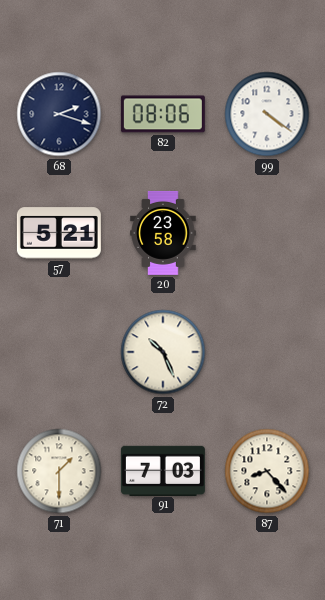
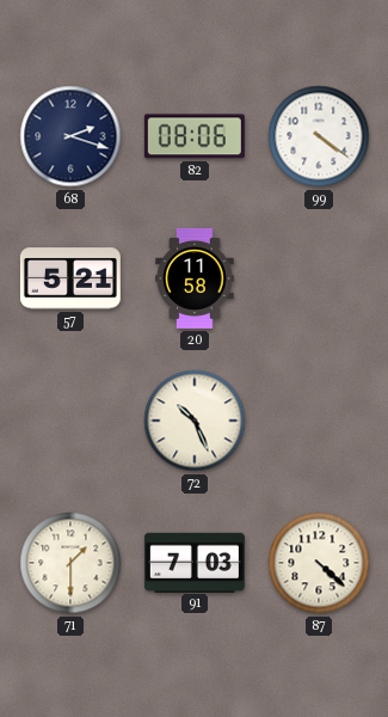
20: 23:58 -> 11:58 (195, 278)
87: 8:23 -> 4:22 (319, 563)
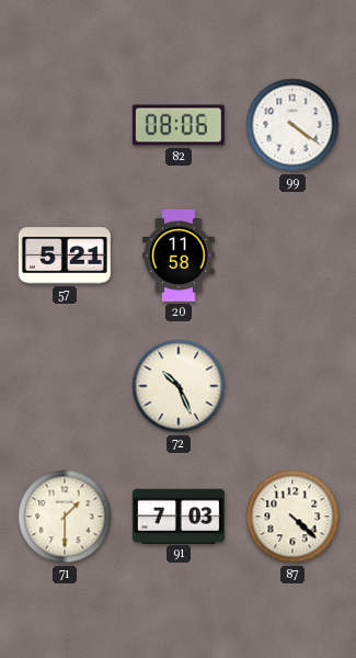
68: 2:18 -> none (70, 136)
